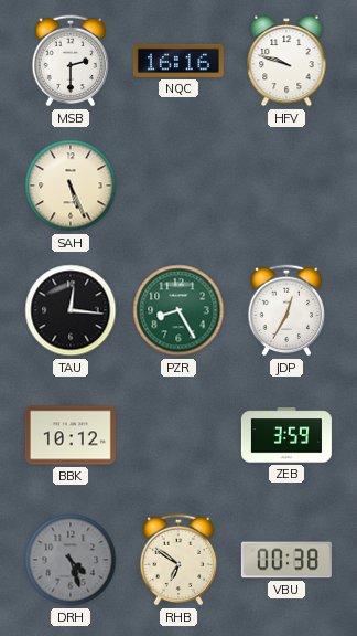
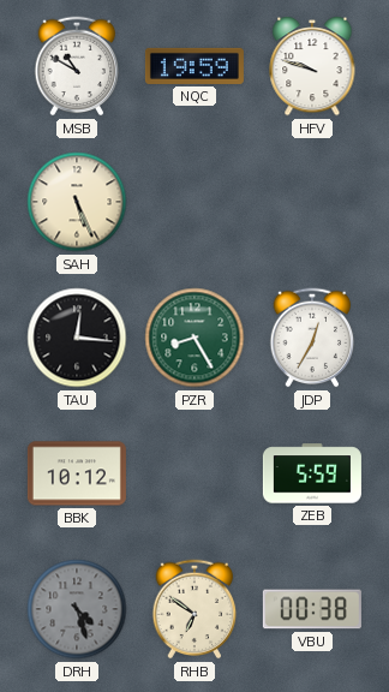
MSB: 2:30 -> 10:50 (77, 66)
NQC: 16:16 -> 19:59 (194, 66)
ZEB: 3:59 -> 5:59 (312, 473)
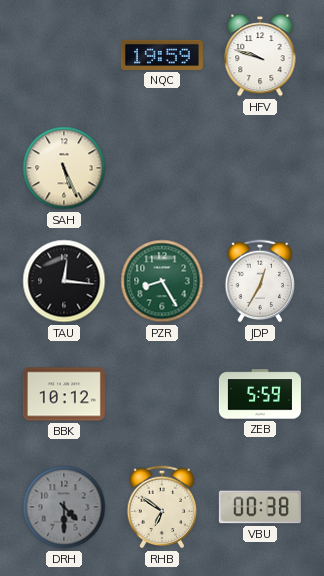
MSB: 10:50 -> none (77, 66)
DRH: 4:27 -> 4:30 (64, 507)
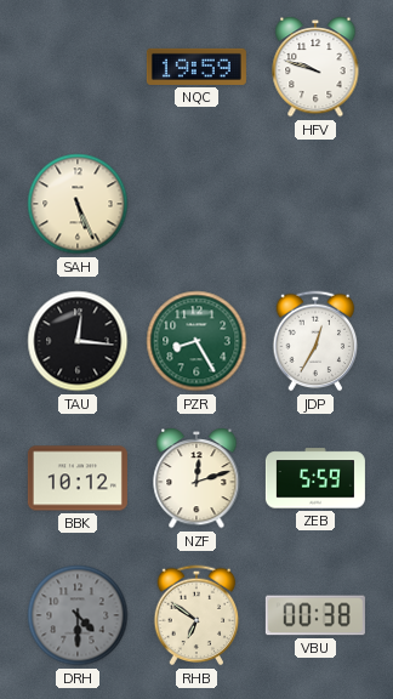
NZF: none -> 12:12 (196, 479)
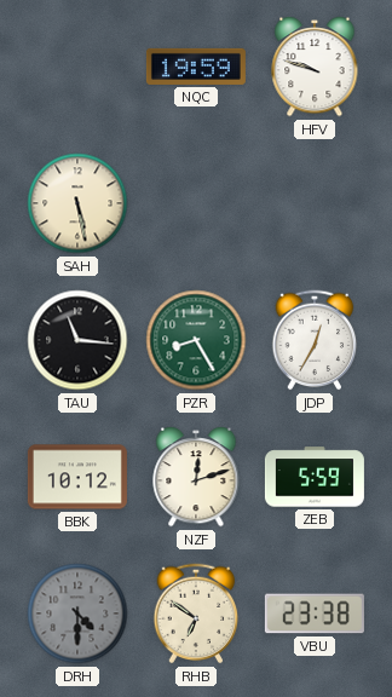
SAH: 5:26 -> 5:28 (77, 203)
TAU: 12:16 -> 11:16 (77, 340)
VBU: 00:38 -> 23:38 (315, 614)
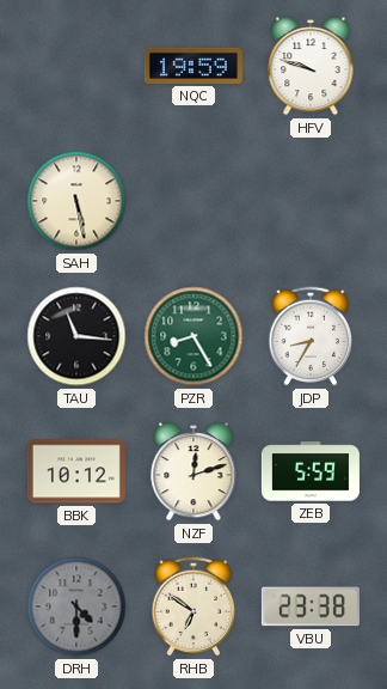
JDP: 12:35 -> 8:35 (311, 336)
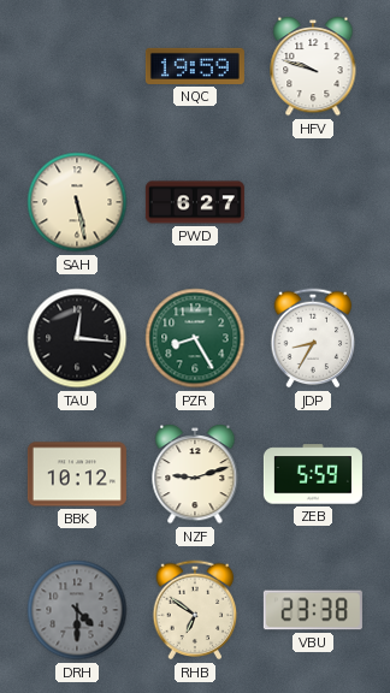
PWD: none -> 6:27 (195, 202)
TAU: 11:16 -> 12:16 (77, 338)
NZF: 12:12 -> 9:12 (195, 475)
